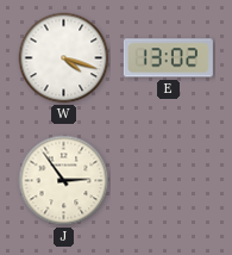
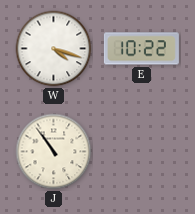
E: 13:02 -> 10:22 (141, 49)
J: 2:54 -> 10:54 (54, 152)
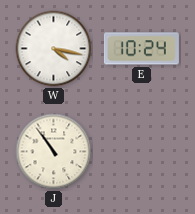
W: 4:18 -> 4:17 (54, 49)
E: 10:22 -> 10:24 (141, 49)
